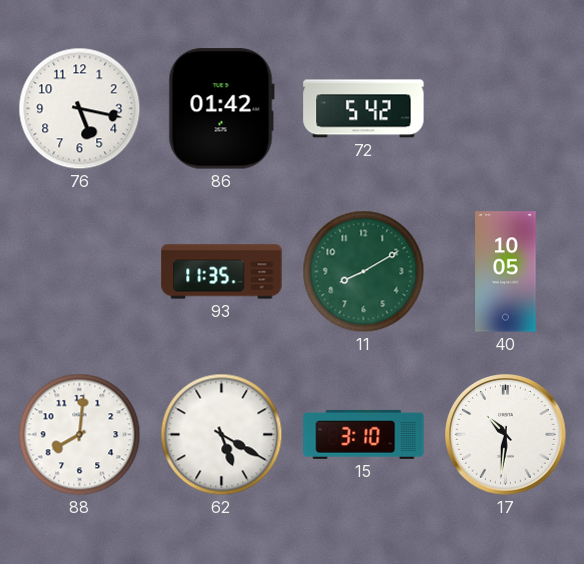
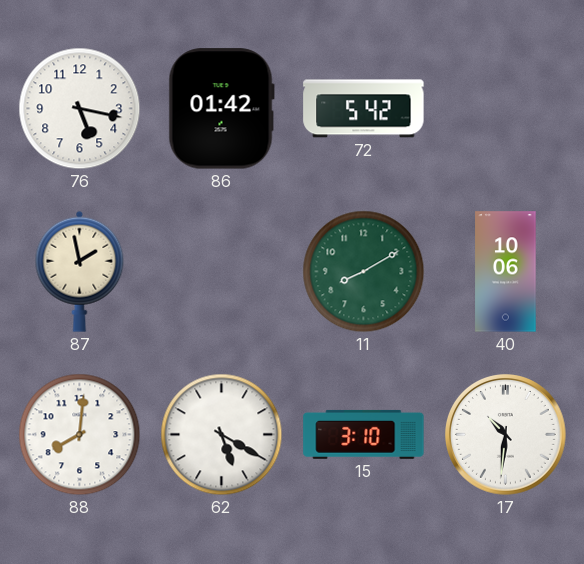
87: none -> 1:58 (80, 271)
93: 11:35 -> none (222, 272)
40: 10:05 -> 10:06 (506, 272)
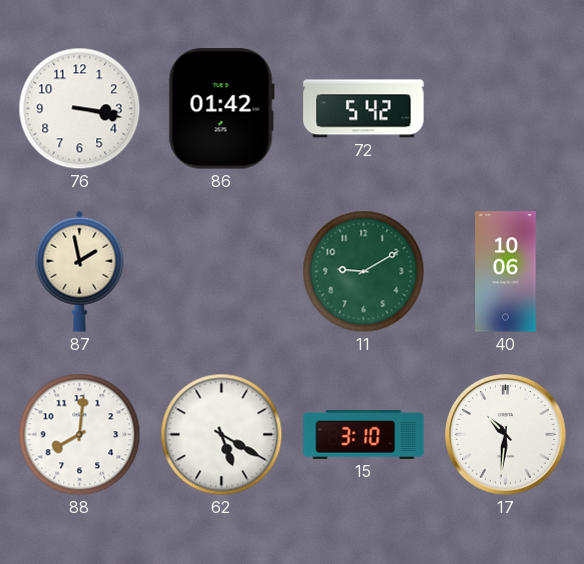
76: 5:17 -> 3:17 (80, 109)
11: 8:10 -> 9:10 (364, 272)
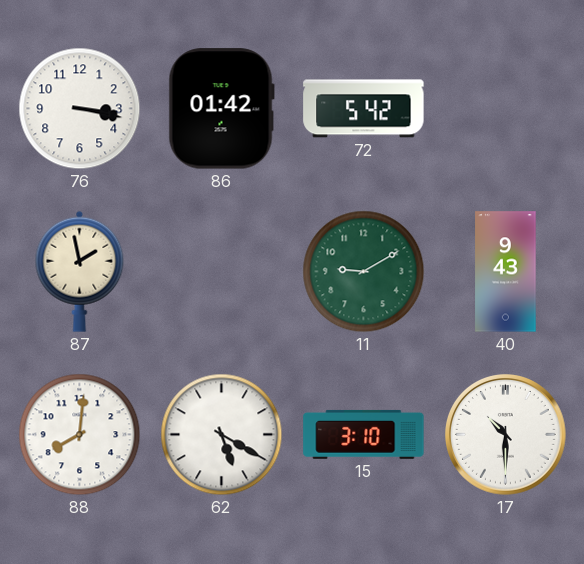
40: 10:06 -> 9:43 (506, 272)
17: 10:31 -> 10:30 (506, 435)
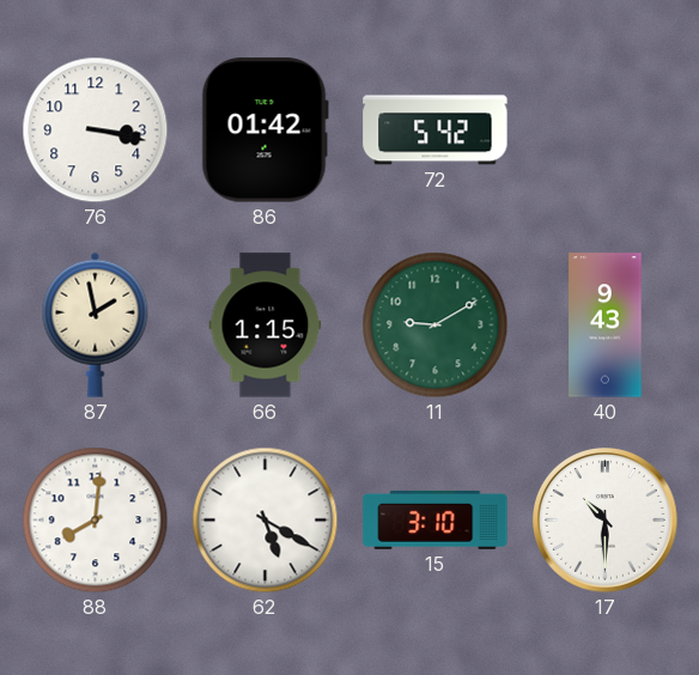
66: none -> 1:15 (266, 326)
